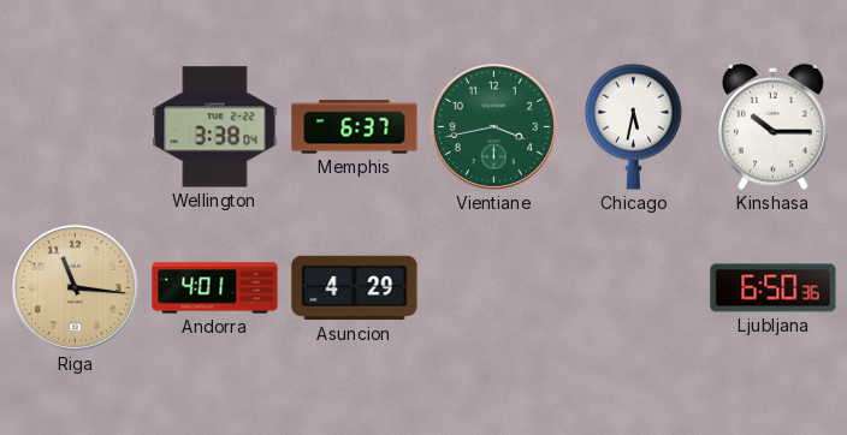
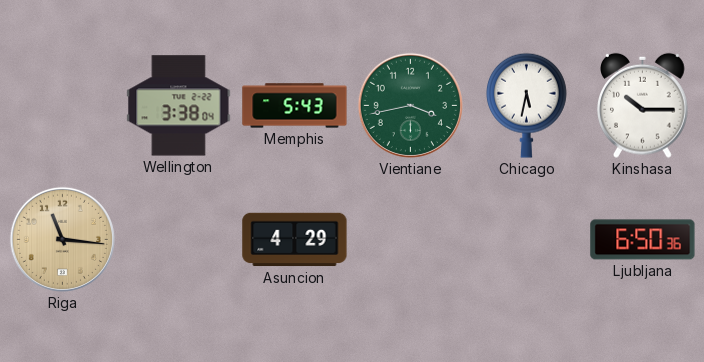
Memphis: 6:37 -> 5:43 (295, 106)
Andorra: 4:01 -> none (215, 288)
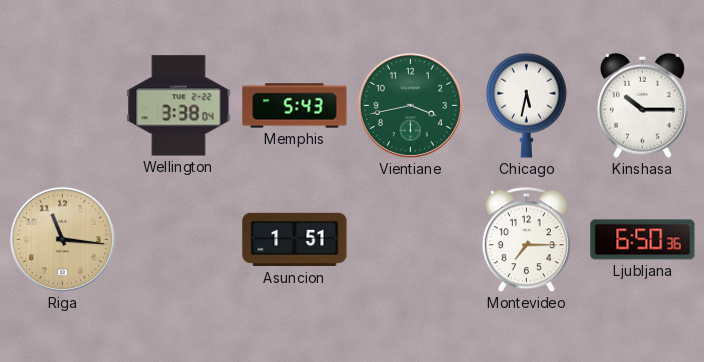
Asuncion: 4:29 -> 1:51 (295, 240)
Montevideo: none -> 7:15 (526, 240)
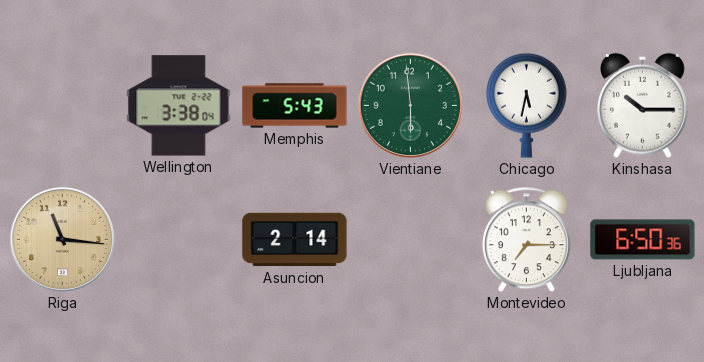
Vientiane: 3:43 -> 5:59 (410, 105)
Asuncion: 1:51 -> 2:14 (295, 240)
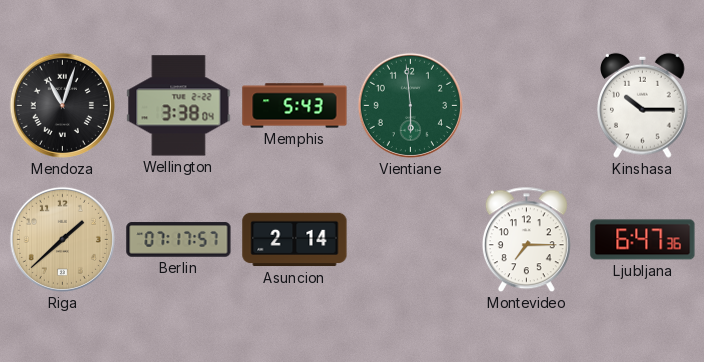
Mendoza: none -> 11:03 (62, 105)
Chicago: 5:32 -> none (526, 105)
Riga: 11:16 -> 1:38 (62, 239)
Berlin: none -> 07:17 (179, 240)
Ljubljana: 6:50 -> 6:47 (643, 240)
